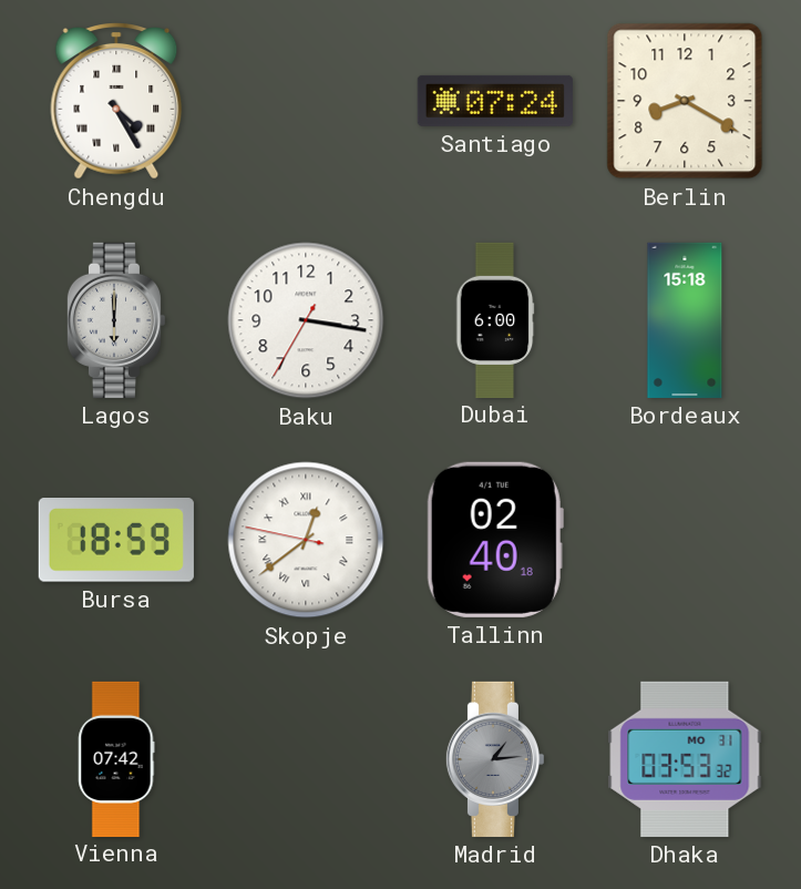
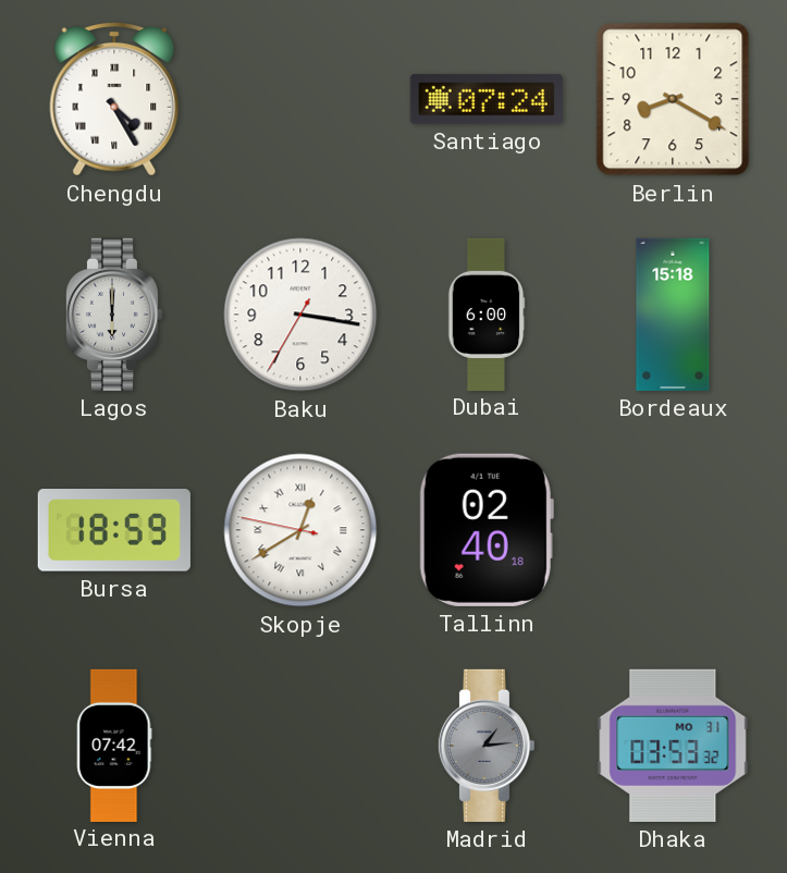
Skopje: 12:38 -> 12:39 (300, 530)
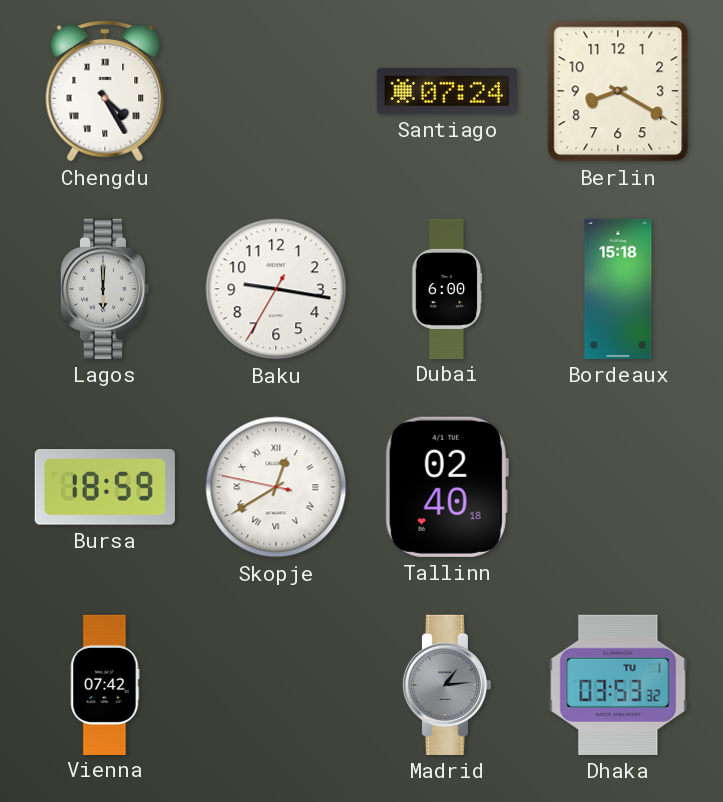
Baku: 3:16 -> 9:16 (276, 289)
Dhaka date: MO 31 -> TU 1 (618, 685)
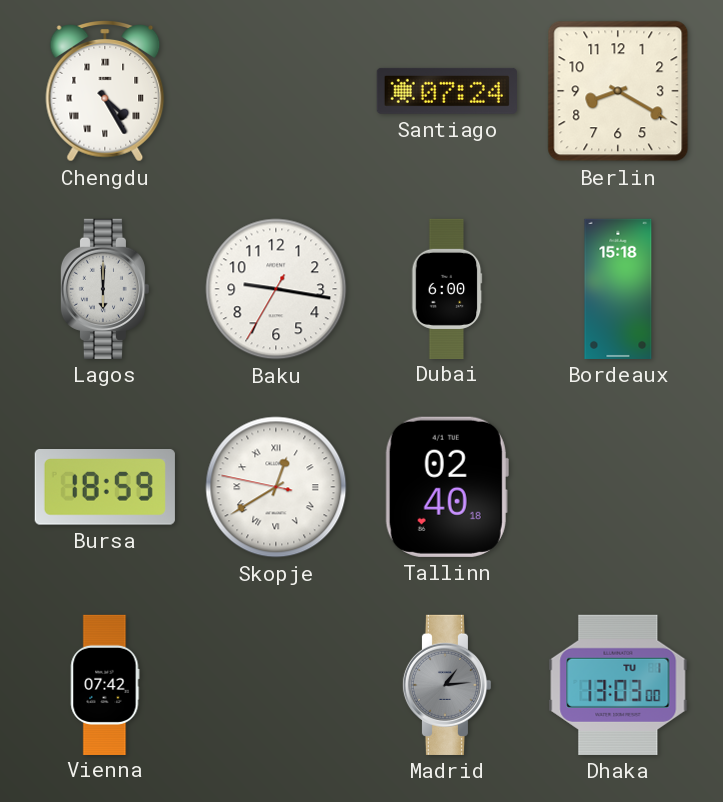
Dhaka: 03:53 -> 13:03 (618, 685)
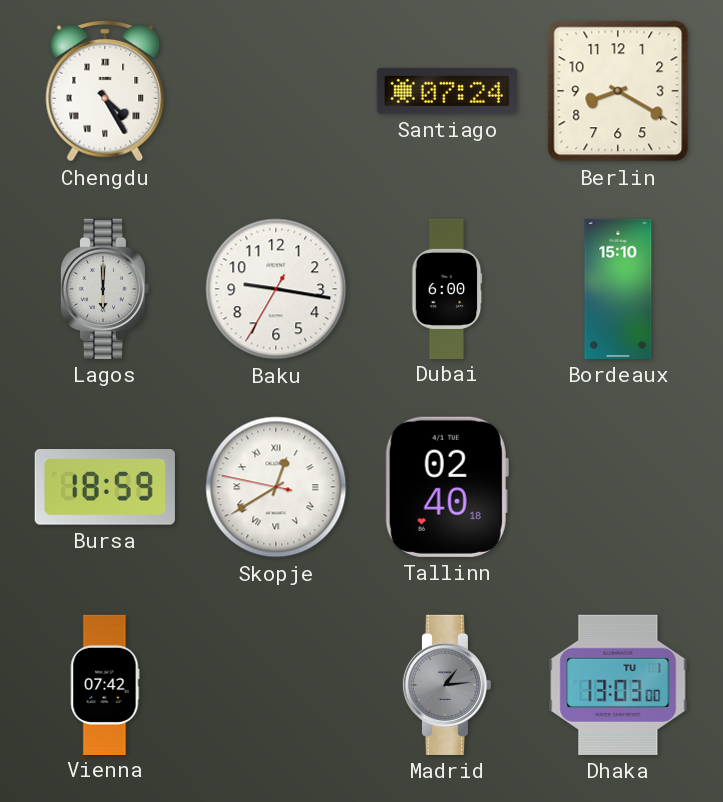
Bordeaux: 15:18 -> 15:10 (618, 289)
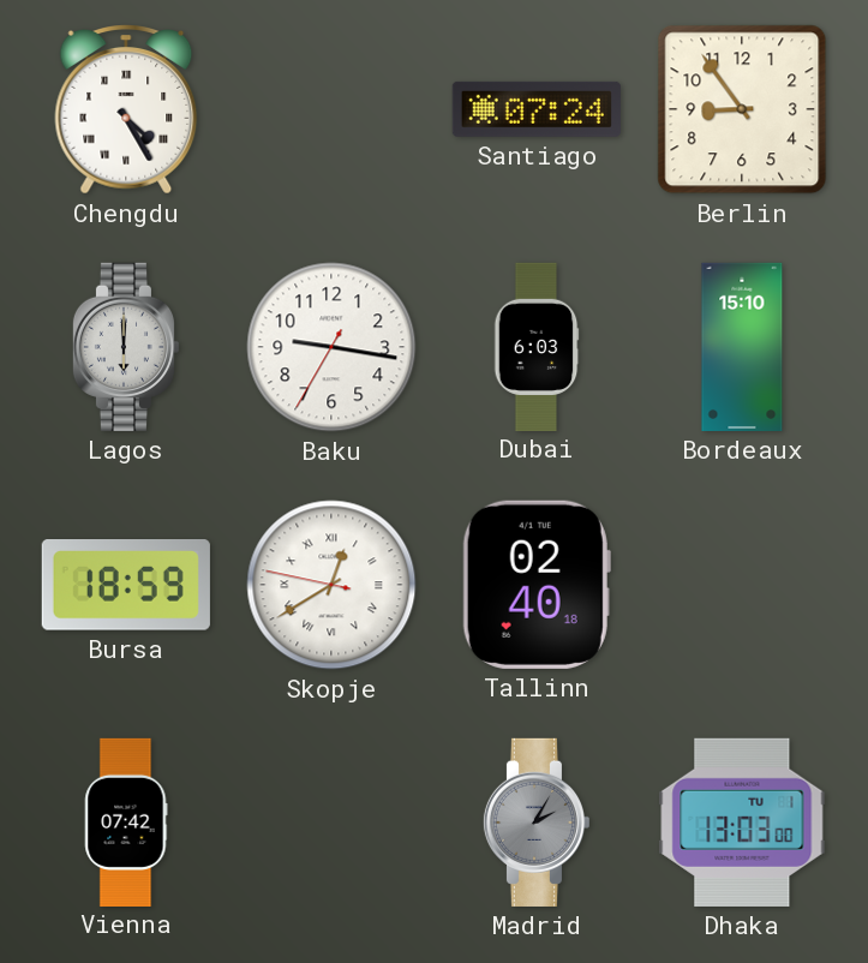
Berlin: 8:20 -> 8:54 (742, 109)
Dubai: 6:00 -> 6:03 (537, 346)
Madrid: 1:14 -> 2:05 (535, 823)
